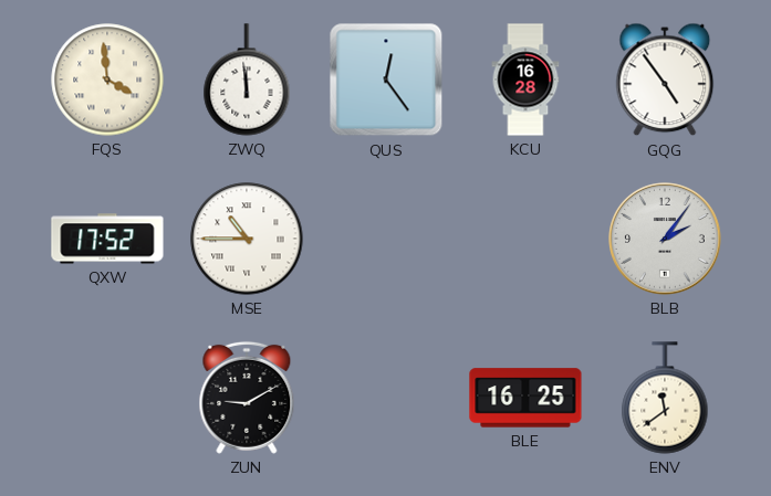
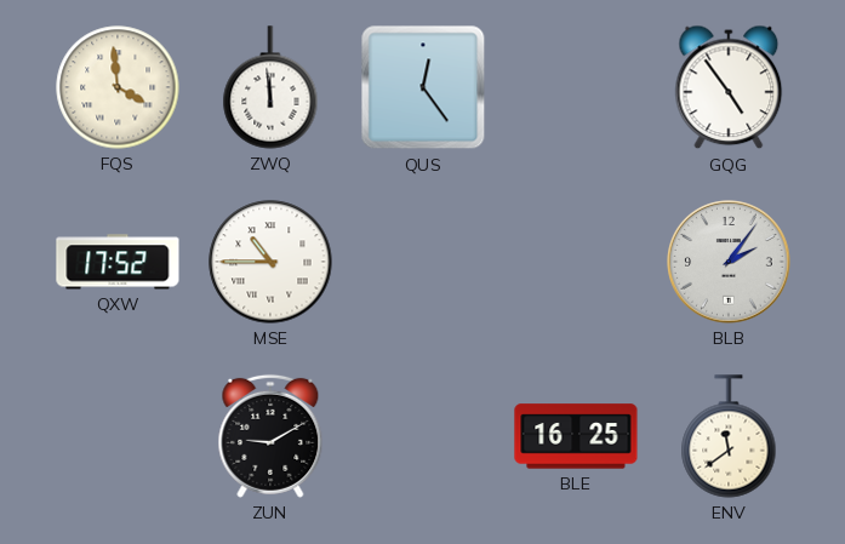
KCU: 16:28 -> none (525, 80)
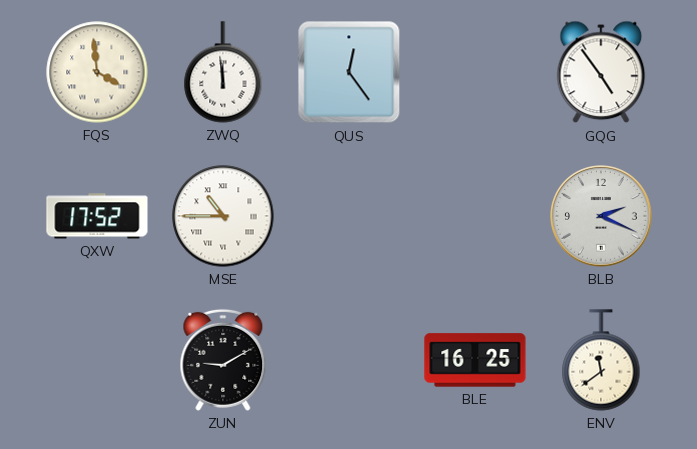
BLB: 2:06 -> 2:19 (602, 217)
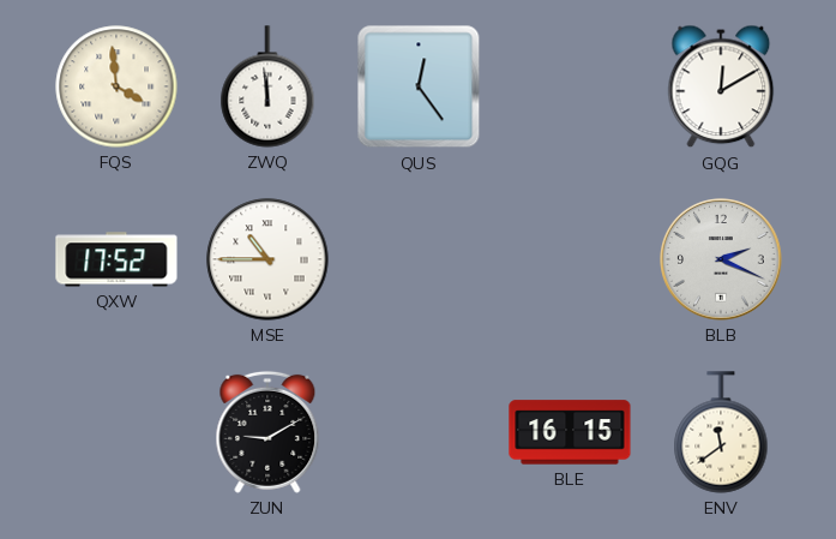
GQG: 4:54 -> 12:10 (721, 86)
BLE: 16:25 -> 16:15 (570, 432)
